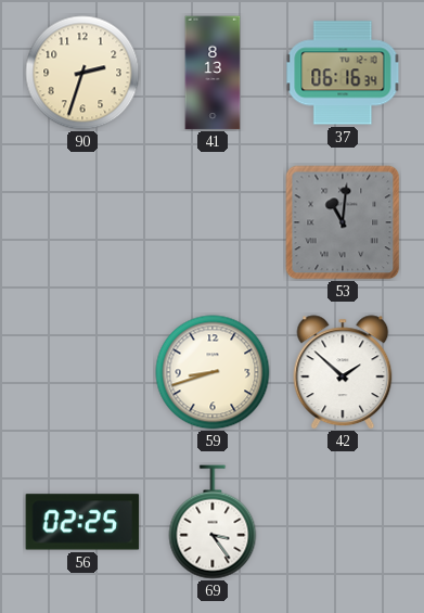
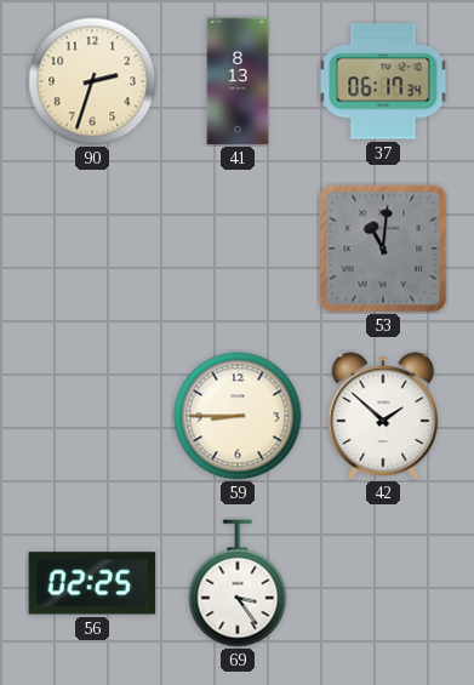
37: 06:16 -> 06:17 (383, 81)
59: 8:42 -> 8:45 (238, 416)
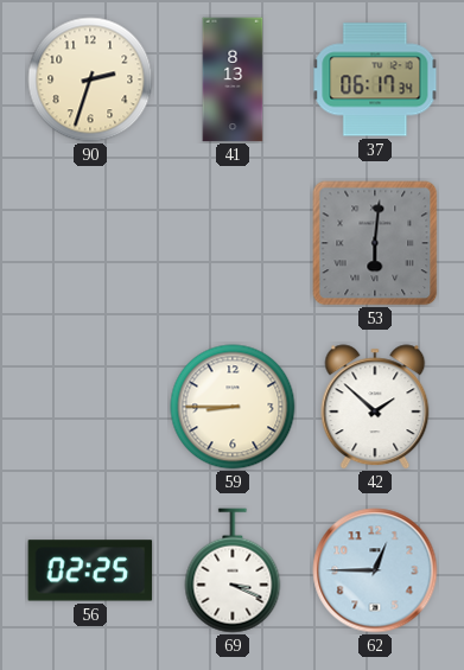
53: 11:01 -> 6:01 (375, 243)
69: 3:24 -> 3:19 (233, 570)
62: none -> 12:45 (375, 570)
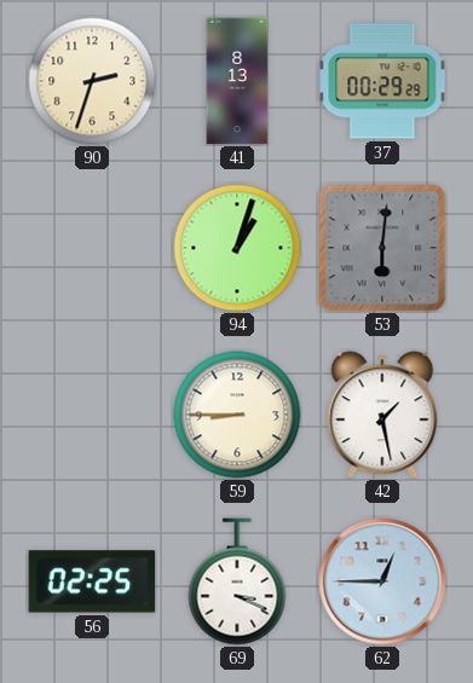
37: 06:17 -> 00:29 (382, 81)
94: none -> 1:03 (237, 248)
42: 1:52 -> 1:28 (382, 415)
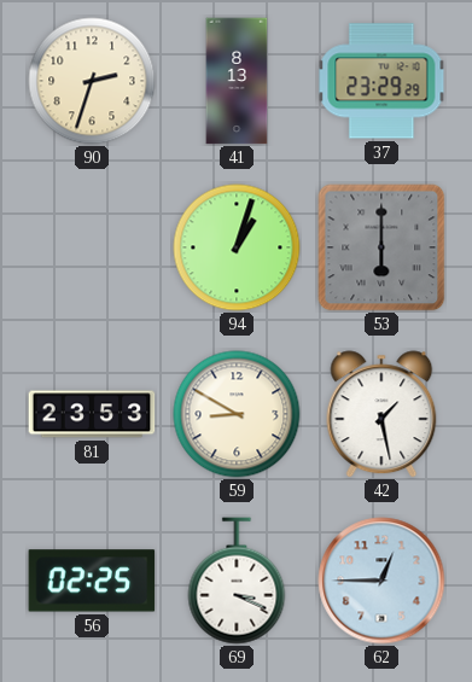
37: 00:29 -> 23:29 (381, 81)
53: 6:01 -> 6:00 (381, 247)
81: none -> 23:53 (92, 414)
59: 8:45 -> 8:50 (237, 414)
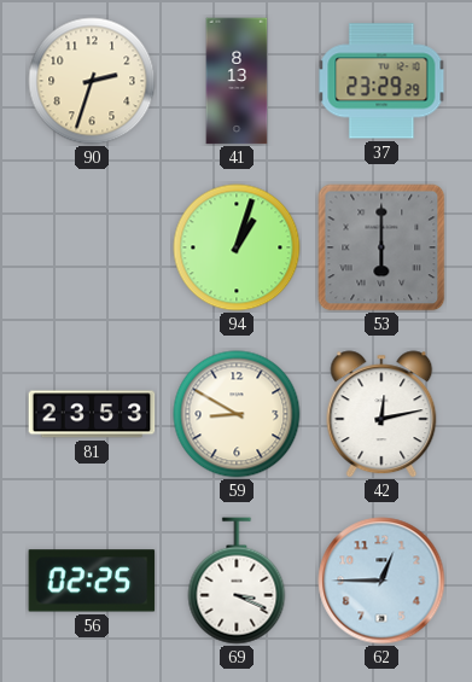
42: 1:28 -> 12:13 (381, 414)
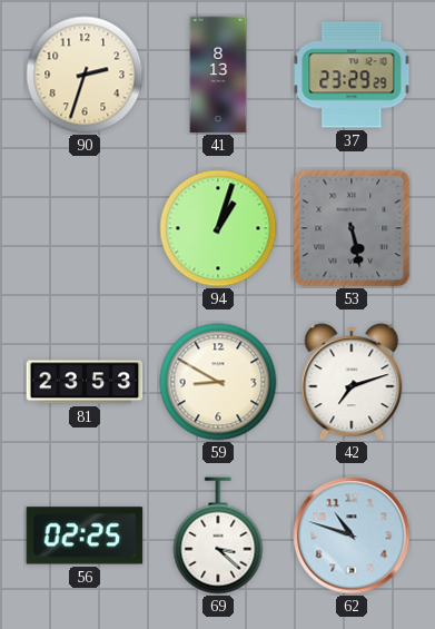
53: 6:00 -> 5:28 (352, 228)
42: 12:13 -> 7:12 (352, 382)
69: 3:19 -> 3:22 (218, 535)
62: 12:45 -> 10:48 (352, 535)
